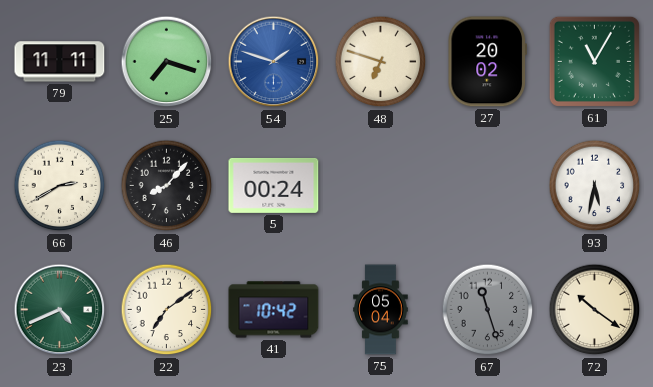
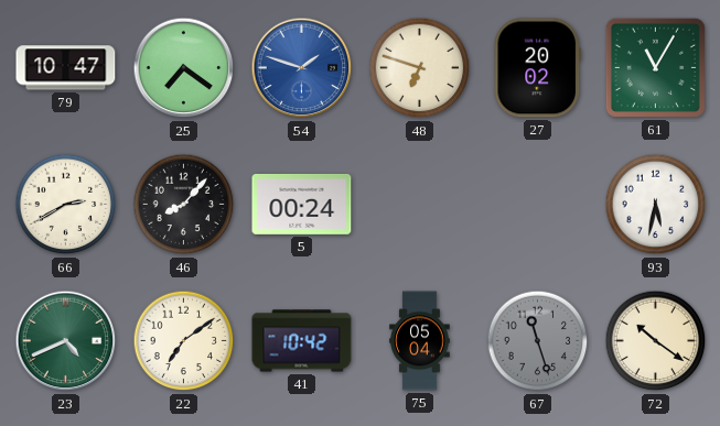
79: 11:11 -> 10:47 (66, 68)
25: 7:18 -> 7:21 (184, 68)
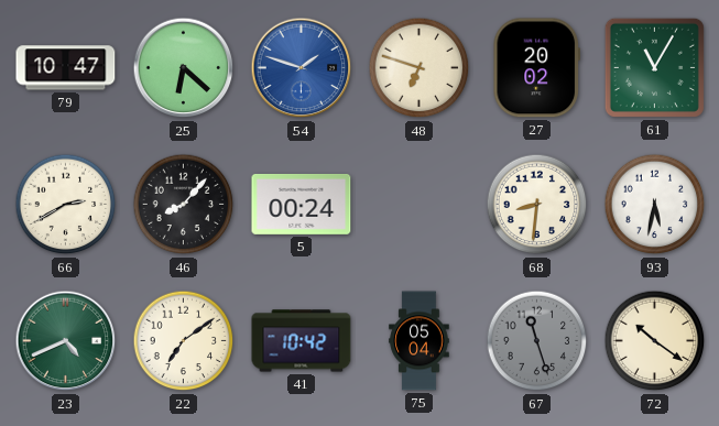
25: 7:21 -> 6:22 (184, 68)
68: none -> 8:31 (537, 205)
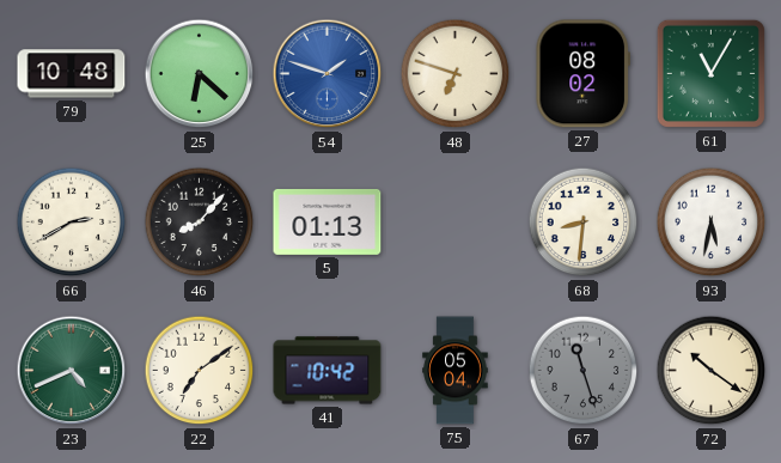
79: 10:47 -> 10:48 (72, 74)
27: 20:02 -> 08:02 (582, 74)
5: 00:24 -> 01:13 (328, 221)
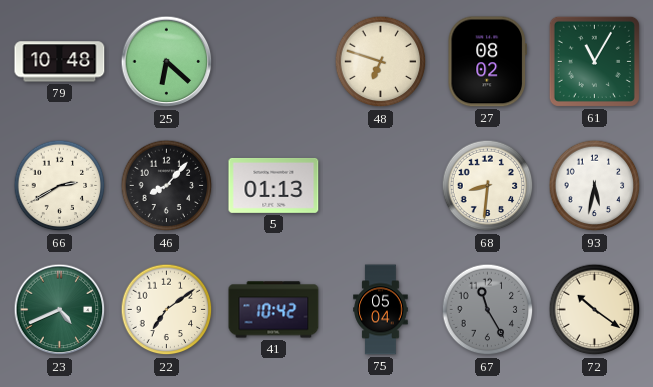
54: 1:48 -> none (328, 74)
67: 11:27 -> 11:25 (488, 310)
